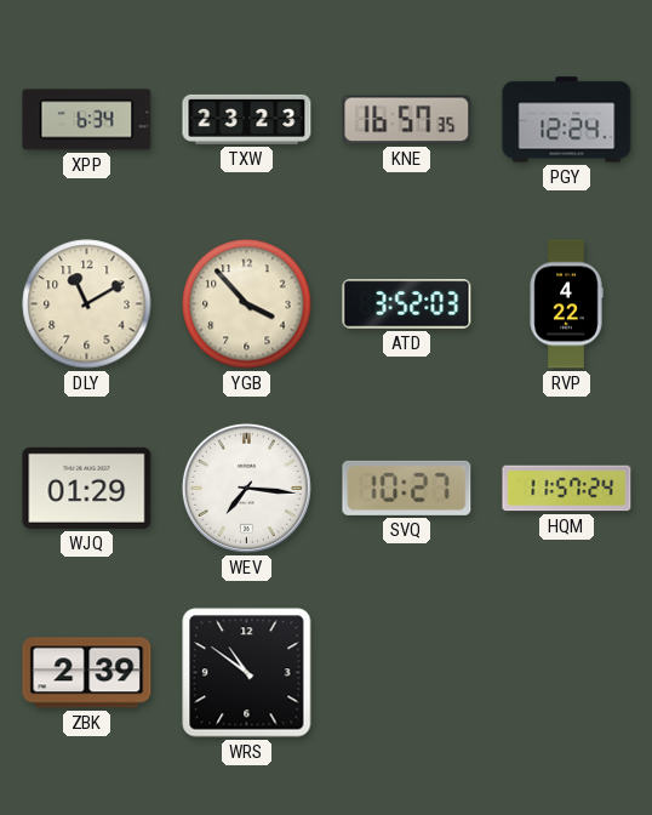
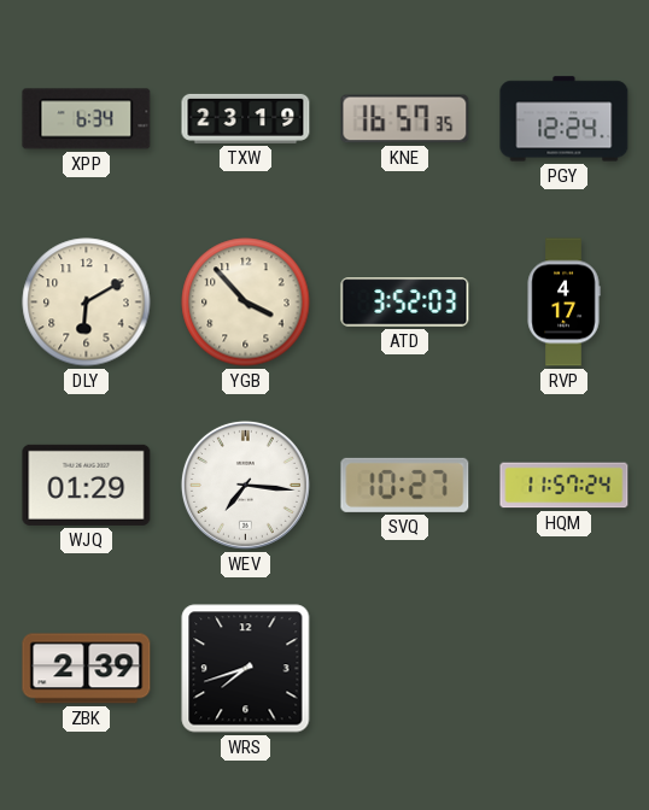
TXW: 23:23 -> 23:19 (246, 118)
DLY: 11:10 -> 6:10 (87, 303)
RVP: 4:22 -> 4:17 (563, 303)
WRS: 10:51 -> 7:42 (246, 669)
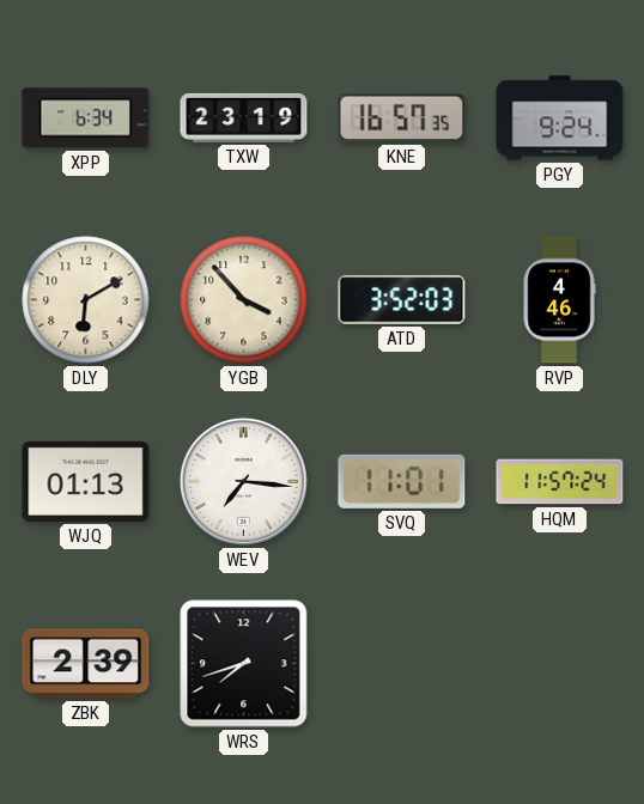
PGY: 12:24 -> 9:24 (560, 118)
RVP: 4:17 -> 4:46 (559, 300)
WJQ: 01:29 -> 01:13 (86, 481)
SVQ: 10:27 -> 11:01 (402, 481)
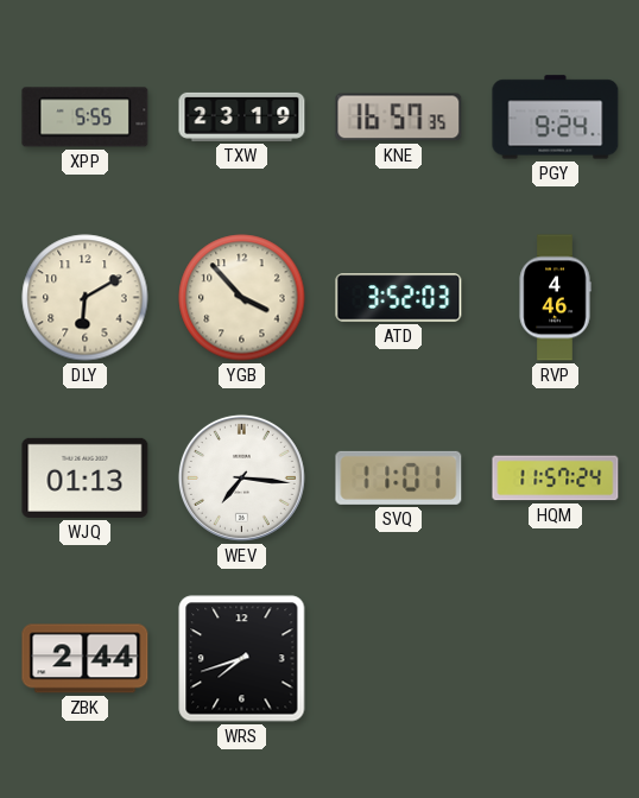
XPP: 6:34 -> 5:55 (86, 118)
ZBK: 2:39 -> 2:44 (86, 659)
